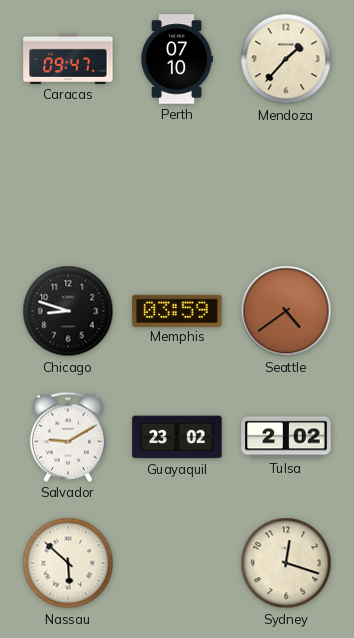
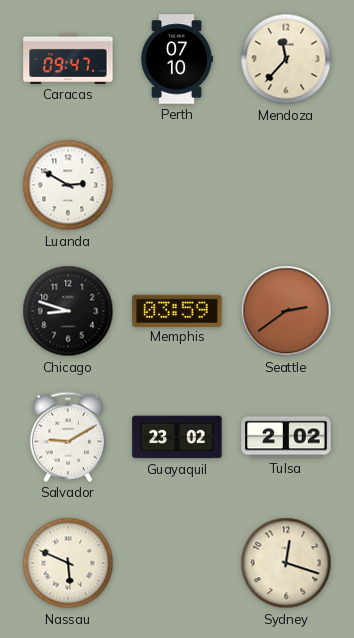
Mendoza: 1:37 -> 11:37 (286, 59)
Luanda: none -> 2:50 (68, 185)
Seattle: 4:39 -> 2:39 (286, 311)
Nassau: 5:52 -> 5:49 (68, 563)
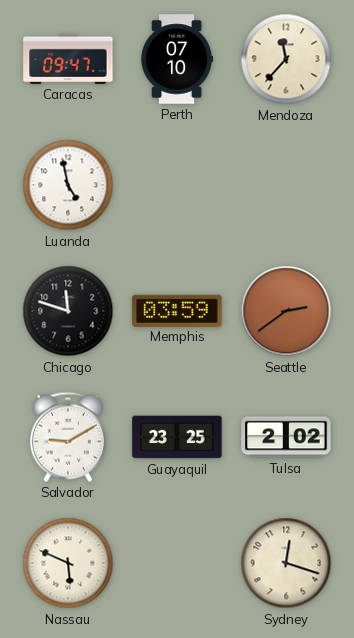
Luanda: 2:50 -> 4:58 (68, 185)
Chicago: 8:48 -> 11:48 (68, 311)
Guayaquil: 23:02 -> 23:25 (177, 437)
